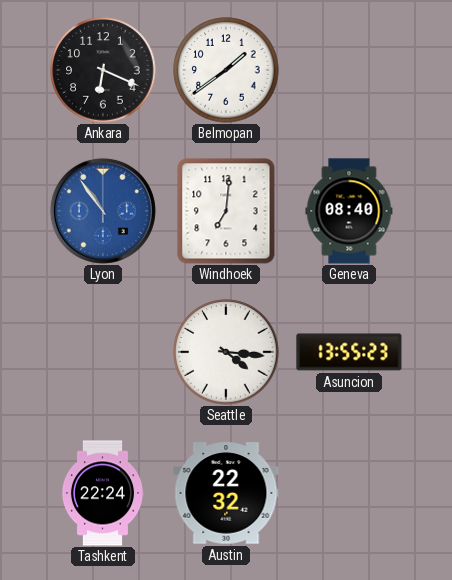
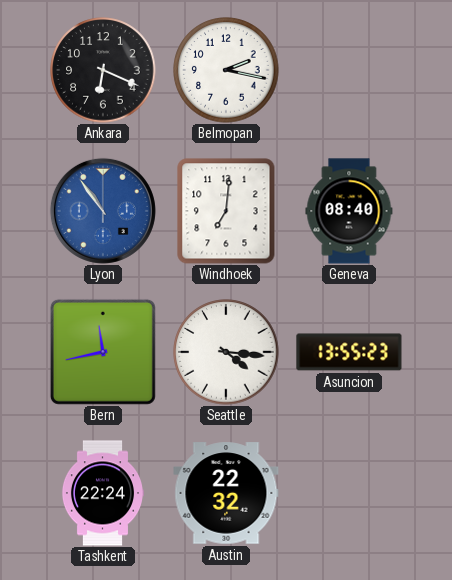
Belmopan: 1:39 -> 2:17 (226, 70)
Bern: none -> 11:43 (103, 352)
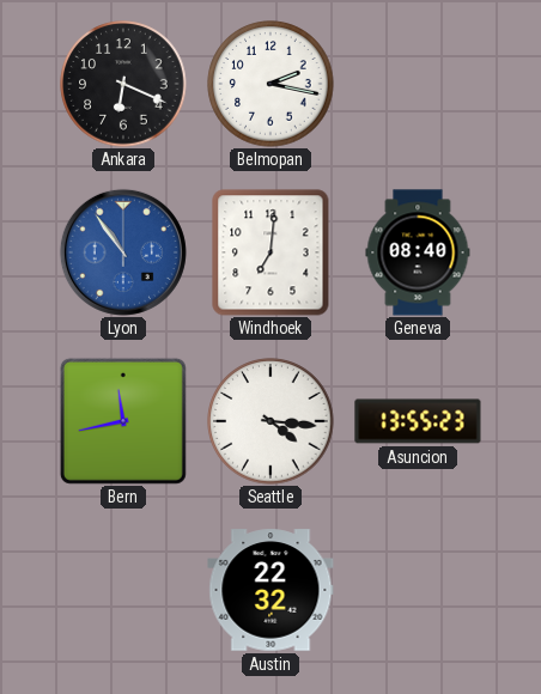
Tashkent: 22:24 -> none (102, 493)
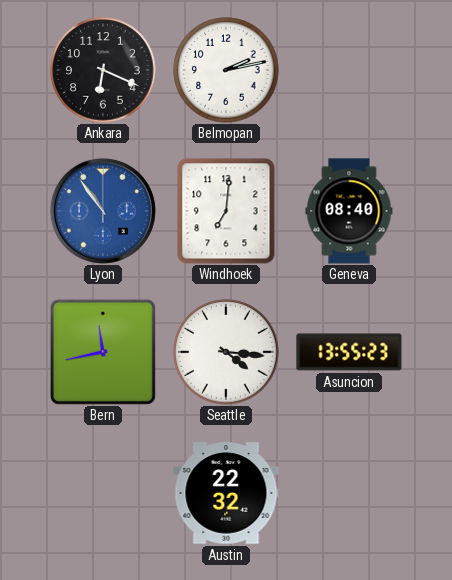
Belmopan: 2:17 -> 2:13 (226, 70)
